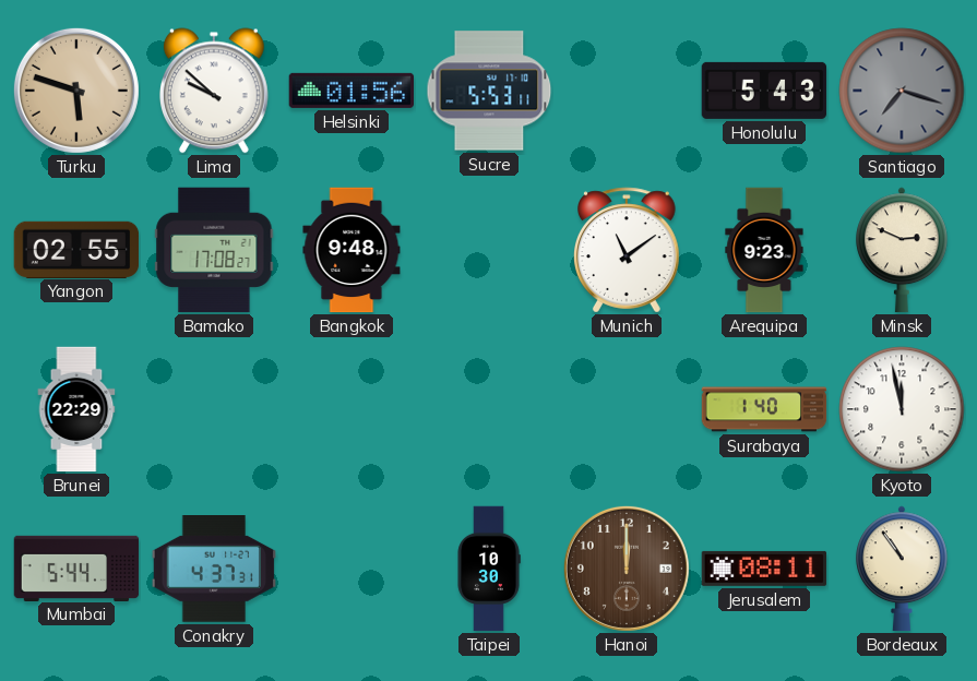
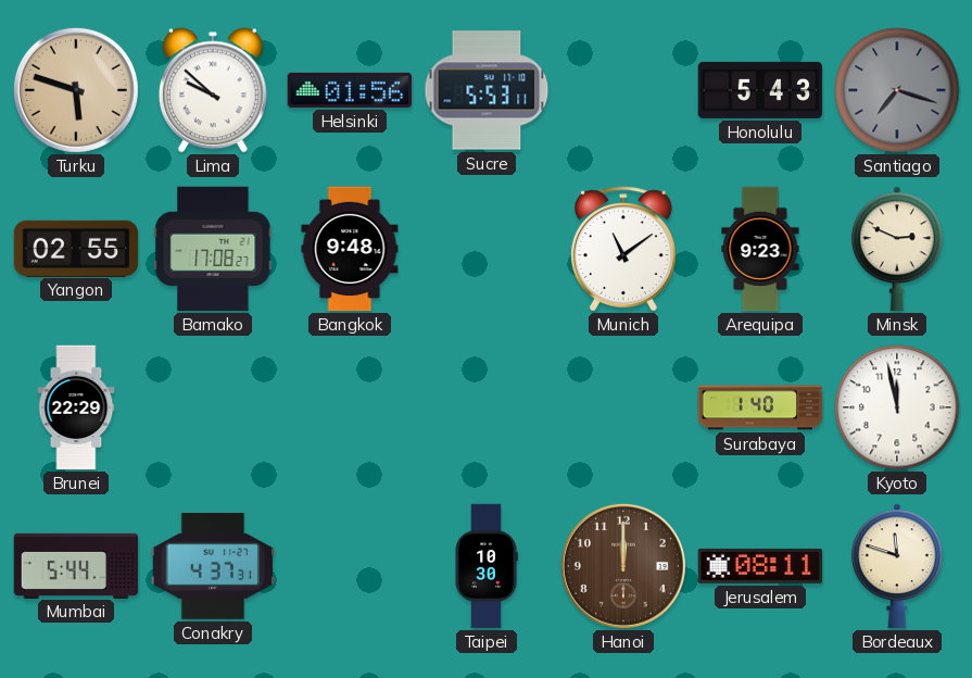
Bordeaux: 10:54 -> 11:48 (898, 566)
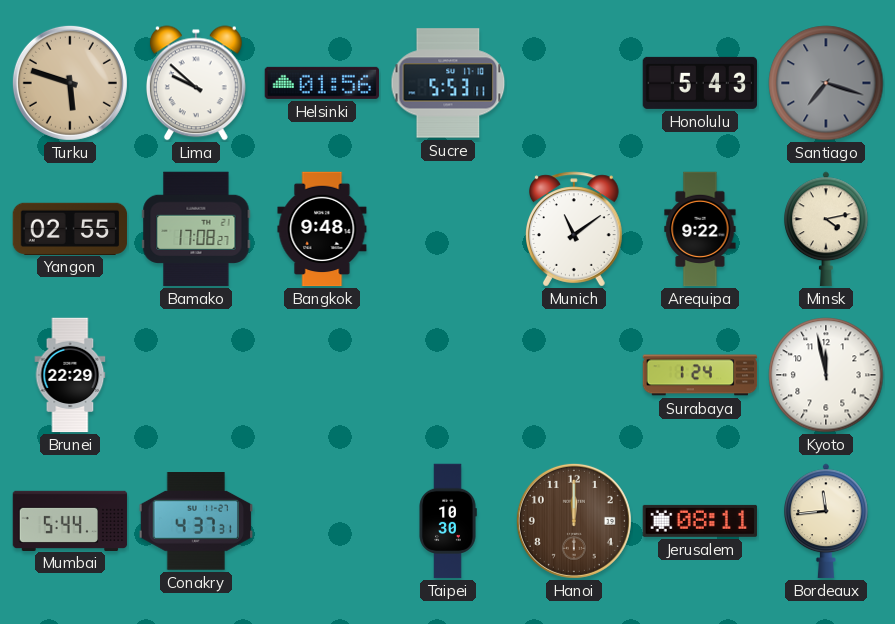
Arequipa: 9:23 -> 9:22 (700, 229)
Minsk: 2:49 -> 4:13 (827, 229)
Surabaya: 1:40 -> 1:24 (700, 375)
Bordeaux: 11:48 -> 11:44 (827, 521)
